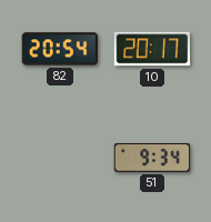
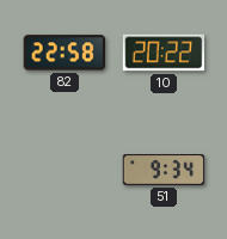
82: 20:54 -> 22:58 (63, 53)
10: 20:17 -> 20:22 (164, 53)
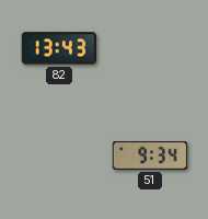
82: 22:58 -> 13:43 (58, 48)
10: 20:22 -> none (164, 53)
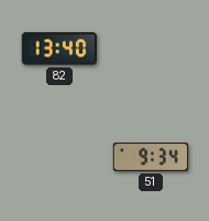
82: 13:43 -> 13:40 (58, 49)
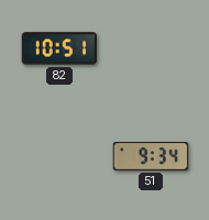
82: 13:40 -> 10:51 (58, 48)
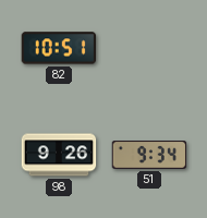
98: none -> 9:26 (59, 155)
